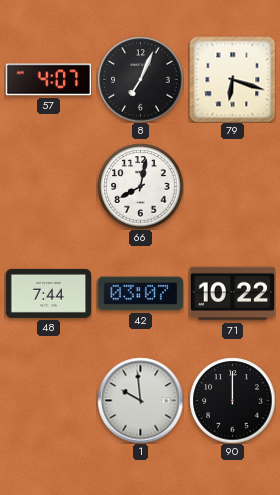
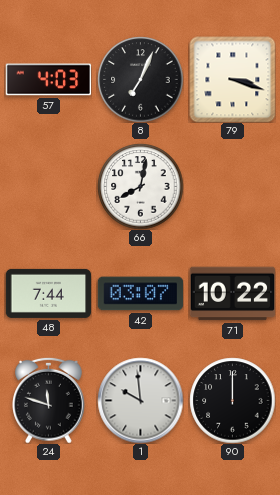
57: 4:07 -> 4:03 (48, 80)
79: 6:18 -> 3:18 (232, 79)
24: none -> 11:48 (49, 400)
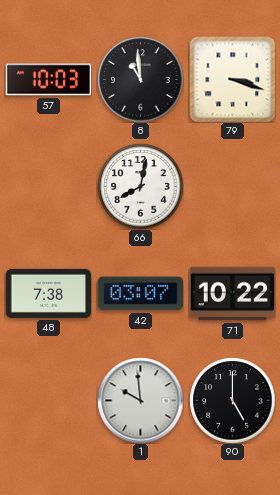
57: 4:03 -> 10:03 (48, 80)
8: 7:04 -> 10:59 (140, 79)
48: 7:44 -> 7:38 (48, 293)
24: 11:48 -> none (49, 400)
90: 12:00 -> 5:00 (232, 400)
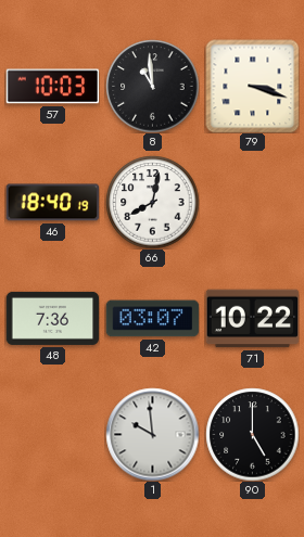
46: none -> 18:40 (52, 203)
48: 7:38 -> 7:36 (52, 318)
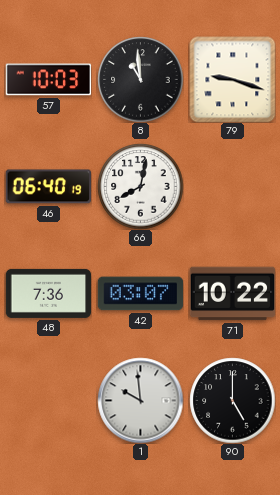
79: 3:18 -> 9:18 (232, 79)
46: 18:40 -> 06:40 (48, 187)
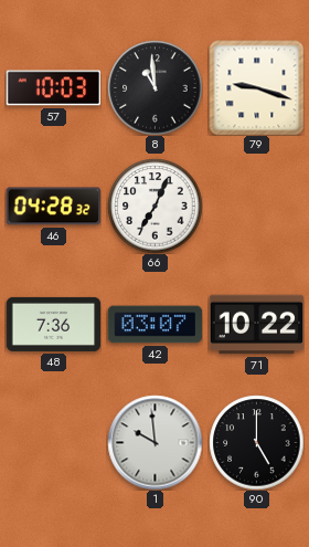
46: 06:40 -> 04:28 (53, 207)
66: 8:02 -> 7:04 (154, 206)
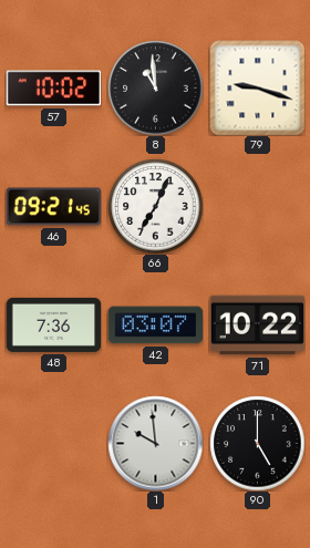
57: 10:03 -> 10:02 (53, 89)
46: 04:28 -> 09:21 (53, 207)
